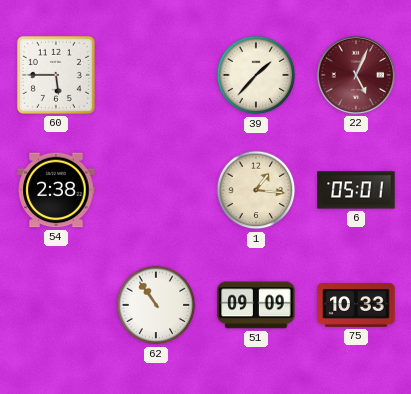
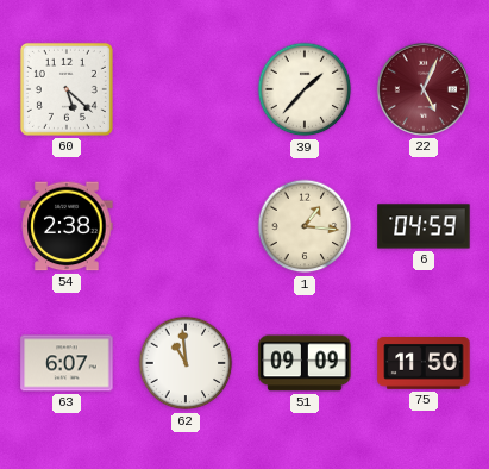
60: 5:45 -> 5:22 (67, 89)
6: 05:01 -> 04:59 (424, 226)
63: none -> 6:07 (67, 363)
62: 10:54 -> 10:59 (186, 363)
75: 10:33 -> 11:50 (424, 364)
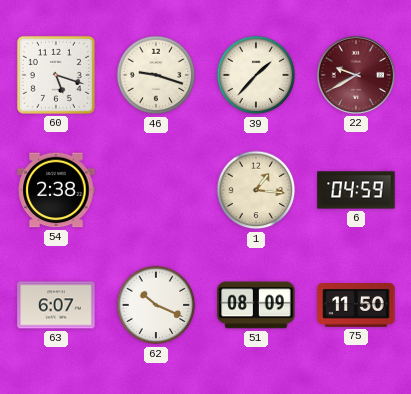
60: 5:22 -> 5:18 (56, 75)
46: none -> 9:18 (156, 75)
22: 5:04 -> 9:40 (356, 75)
62: 10:59 -> 10:19 (156, 305)
51: 09:09 -> 08:09 (256, 305)
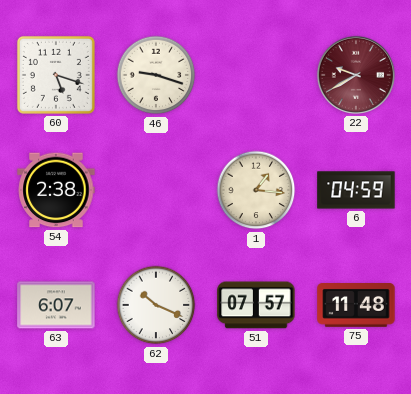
39: 1:37 -> none (256, 75)
51: 08:09 -> 07:57 (256, 305)
75: 11:50 -> 11:48 (356, 306)
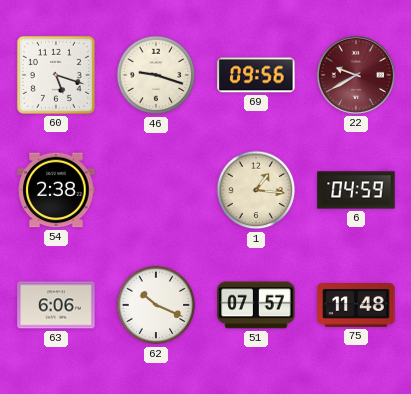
69: none -> 09:56 (256, 75)
63: 6:07 -> 6:06 (56, 305)
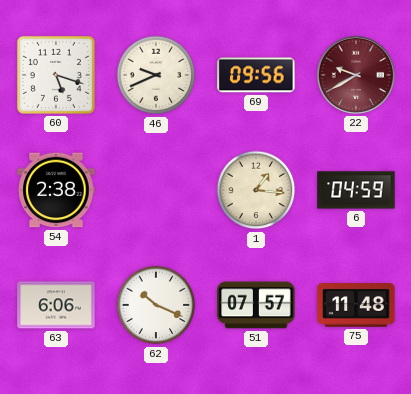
46: 9:18 -> 9:41 (156, 75)
